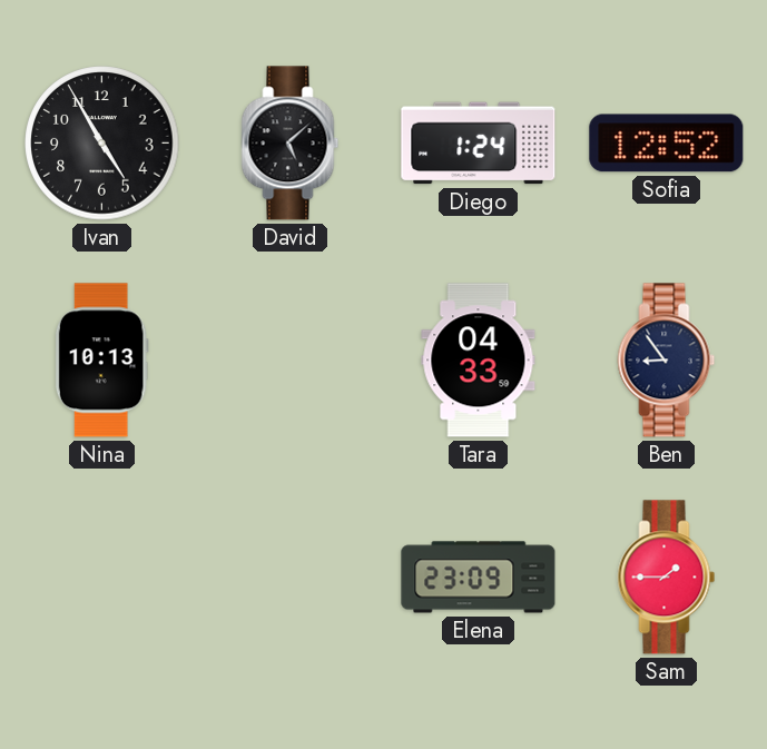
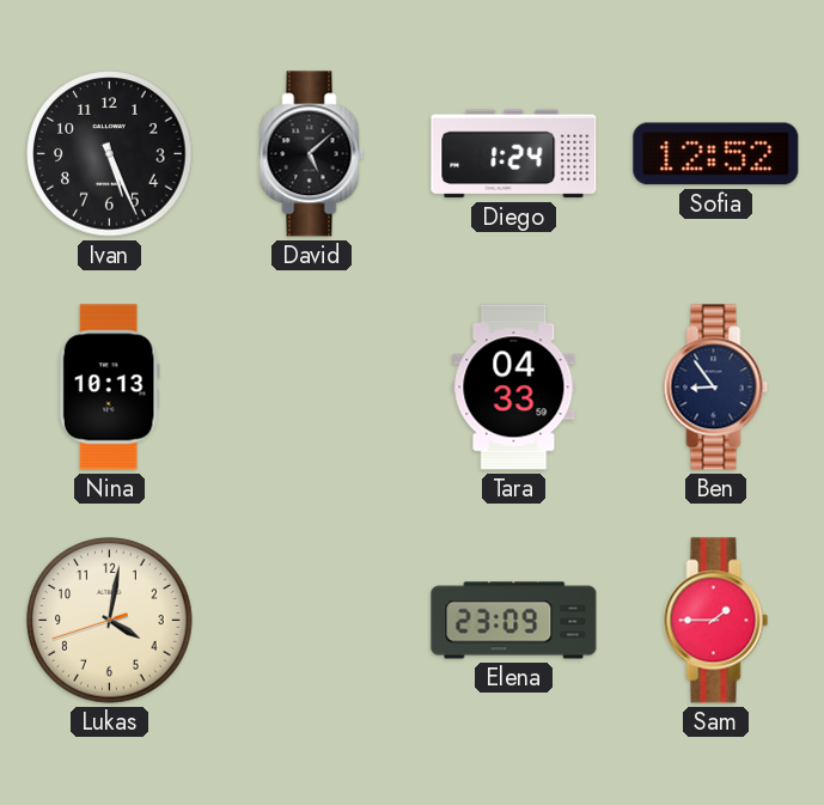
Ivan: 4:55 -> 5:26 (110, 154)
Lukas: none -> 4:01 (110, 621)
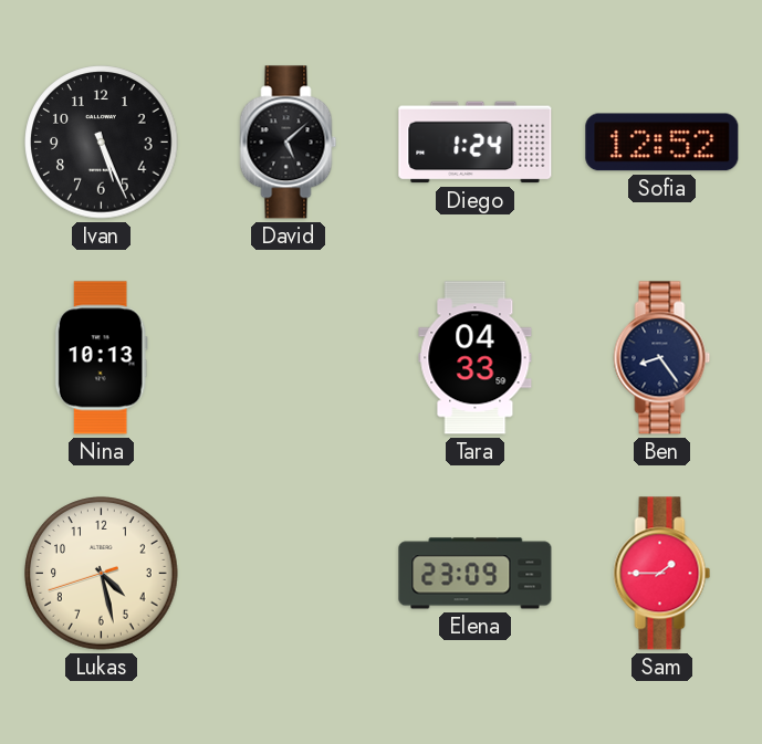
Ben: 8:54 -> 8:24 (662, 358)
Lukas: 4:01 -> 4:27 (102, 574)
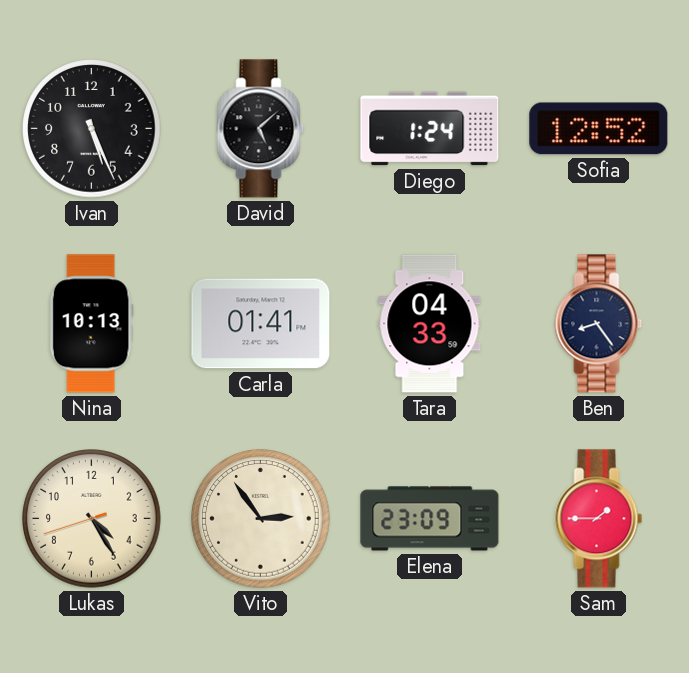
Carla: none -> 01:41 (261, 324)
Lukas: 4:27 -> 4:24 (92, 519)
Vito: none -> 2:54 (261, 519)
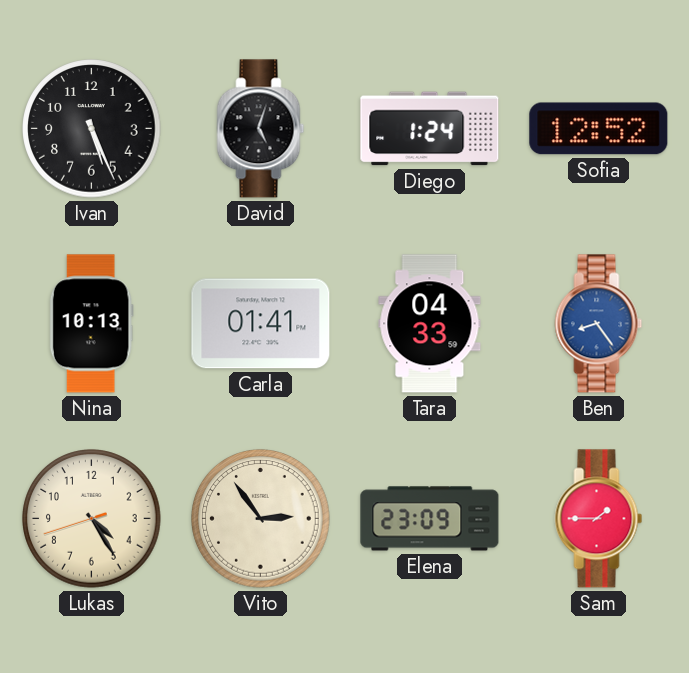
David: 5:08 -> 5:03 (261, 129)
Ben dial: navy -> blue (599, 324)
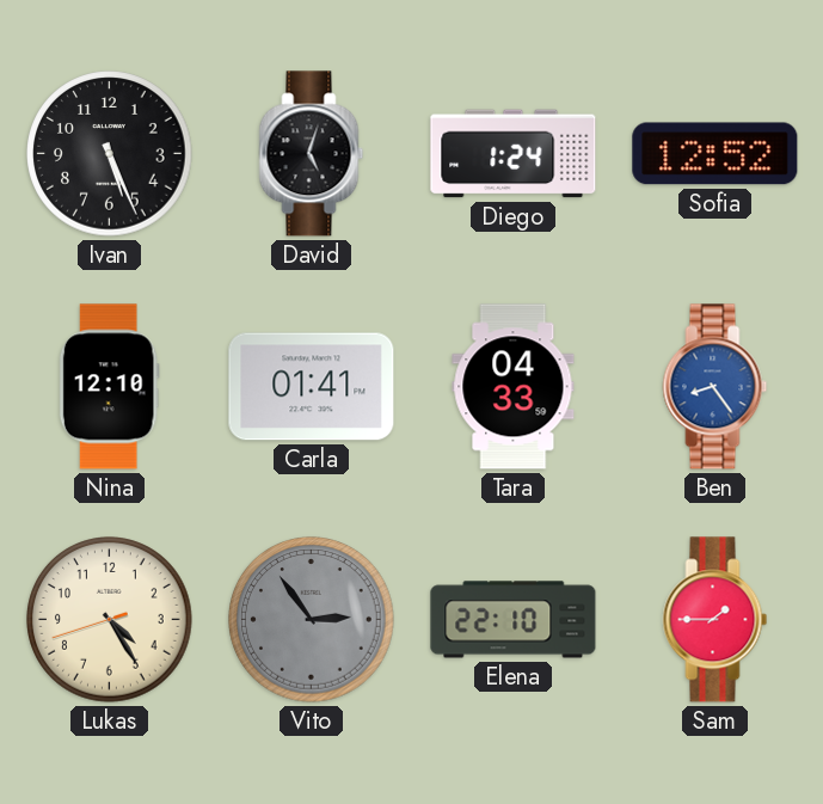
Nina: 10:13 -> 12:10 (109, 387)
Vito dial: cream -> grey (312, 620)
Elena: 23:09 -> 22:10 (514, 620)
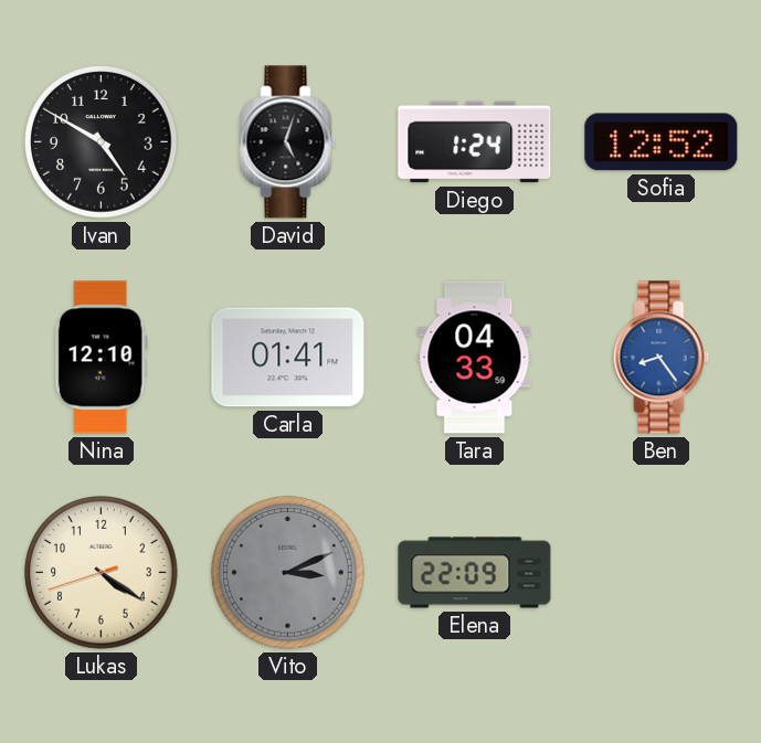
Ivan: 5:26 -> 4:50 (102, 142)
Lukas: 4:24 -> 4:20 (102, 573)
Vito: 2:54 -> 3:11 (288, 573)
Elena: 22:10 -> 22:09 (475, 573)
Sam: 1:45 -> none (715, 620)
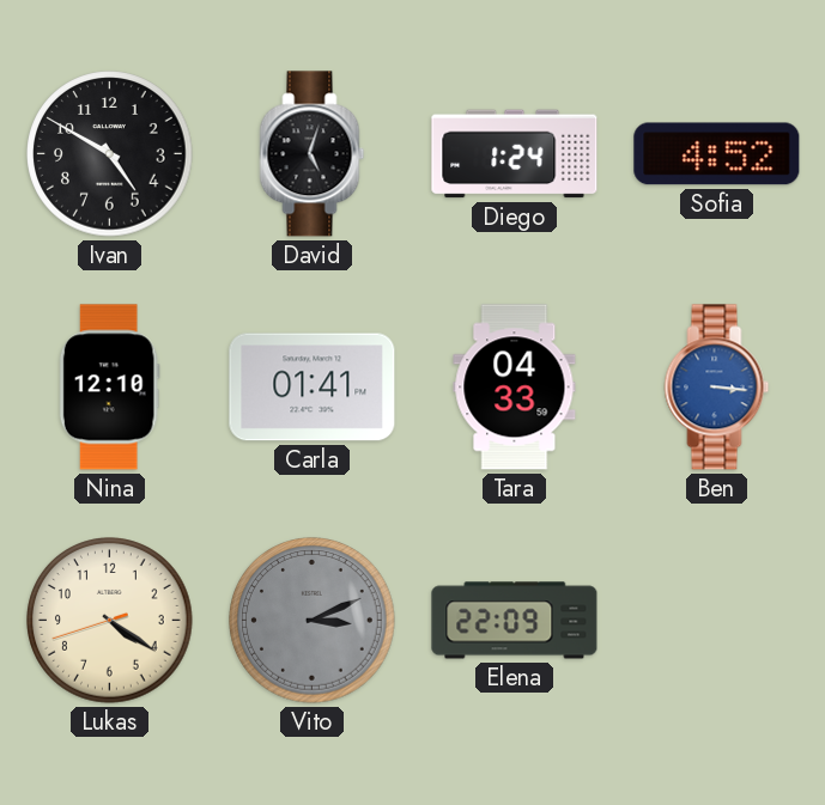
Sofia: 12:52 -> 4:52 (717, 154)
Ben: 8:24 -> 3:16 (717, 388)
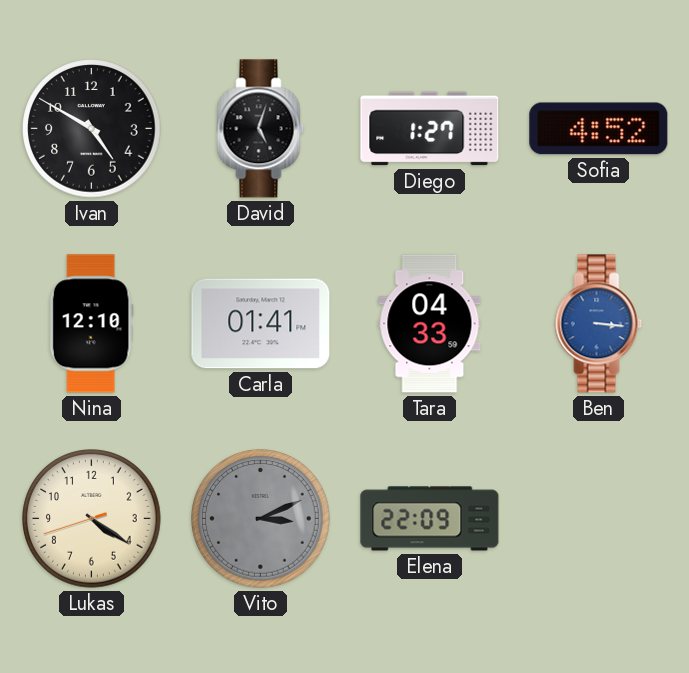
Diego: 1:24 -> 1:27 (430, 129)
